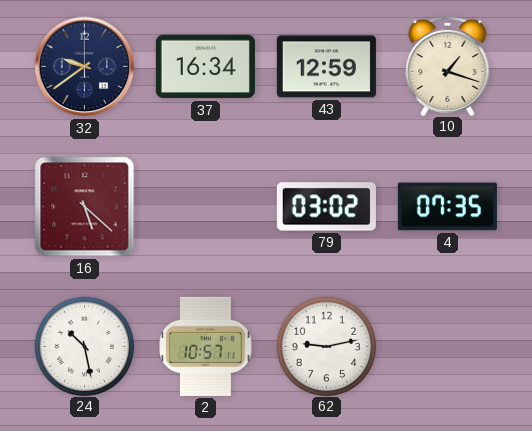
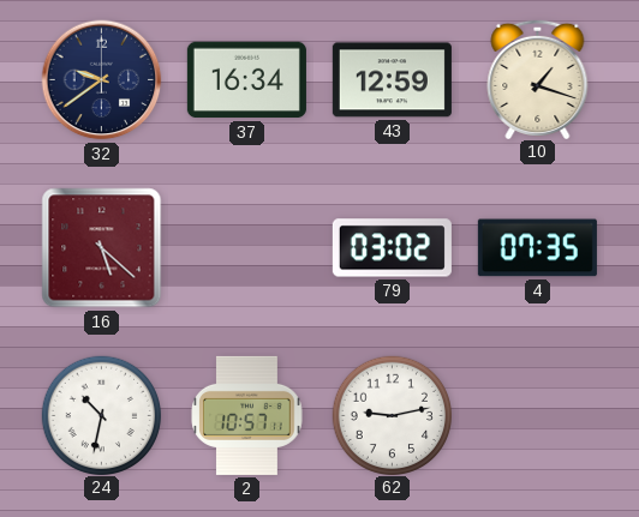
24: 10:28 -> 10:32 (101, 415)
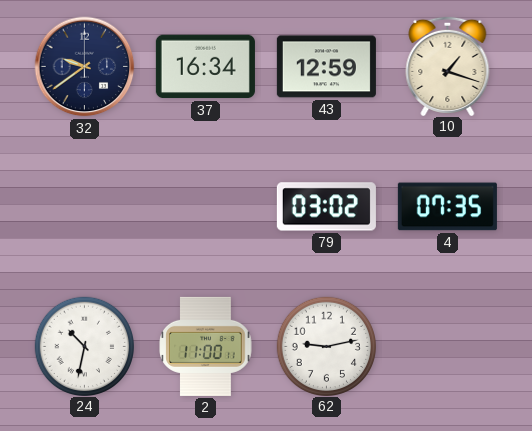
16: 5:22 -> none (102, 248)
2: 10:57 -> 11:00 (206, 346)
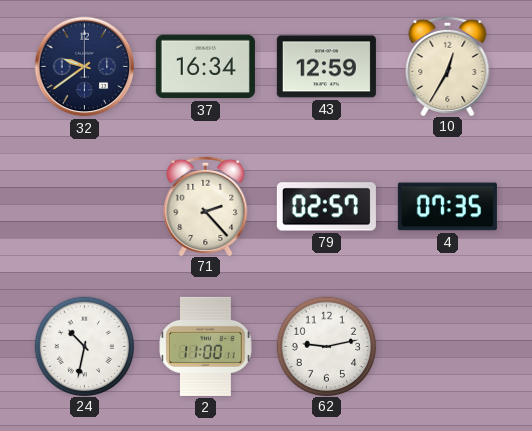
10: 1:18 -> 12:35 (448, 65)
71: none -> 2:23 (206, 205)
79: 03:02 -> 02:57 (326, 207)
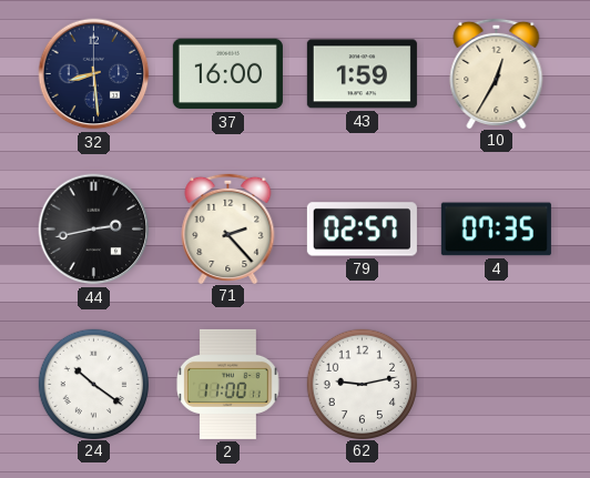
32: 9:39 -> 8:29 (94, 74)
37: 16:34 -> 16:00 (227, 74)
43: 12:59 -> 1:59 (362, 74)
44: none -> 2:43 (94, 230)
24: 10:32 -> 10:21 (93, 384)
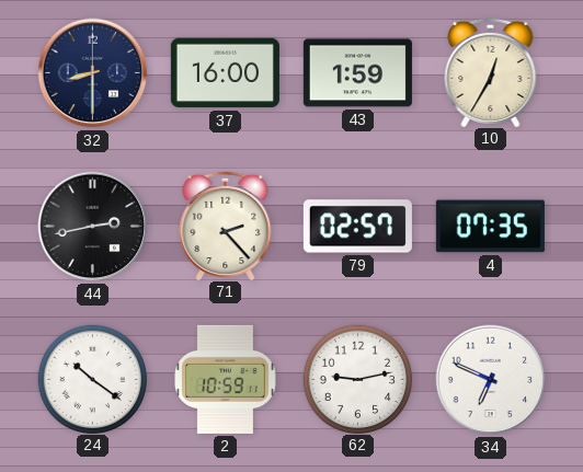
32: 8:29 -> 8:30 (93, 73)
2: 11:00 -> 10:59 (226, 379)
34: none -> 6:49 (491, 380)
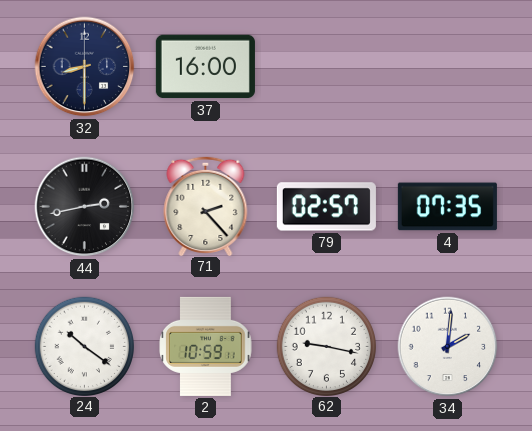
43: 1:59 -> none (357, 73)
10: 12:35 -> none (491, 71)
62: 9:13 -> 9:17 (326, 346)
34: 6:49 -> 2:01 (448, 347)
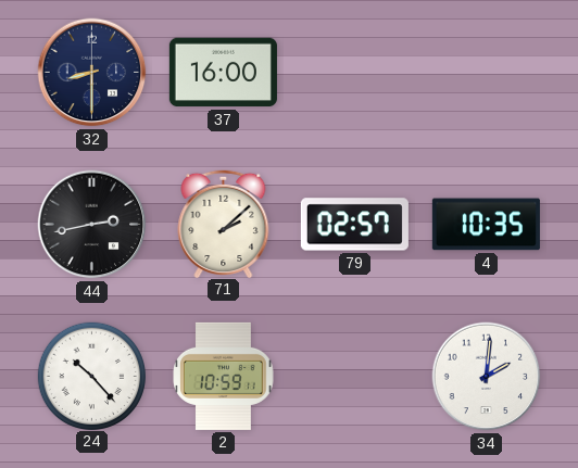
71: 2:23 -> 2:08 (224, 223)
4: 07:35 -> 10:35 (486, 225)
24: 10:21 -> 10:23 (91, 376)
62: 9:17 -> none (326, 346)
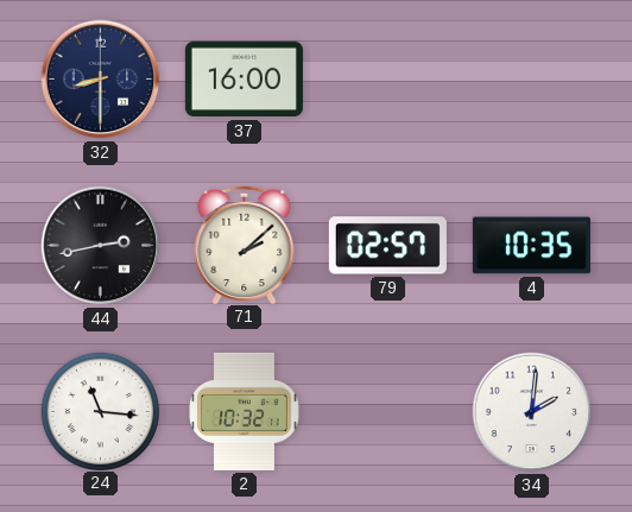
24: 10:23 -> 11:16 (100, 411)
2: 10:59 -> 10:32 (245, 411)
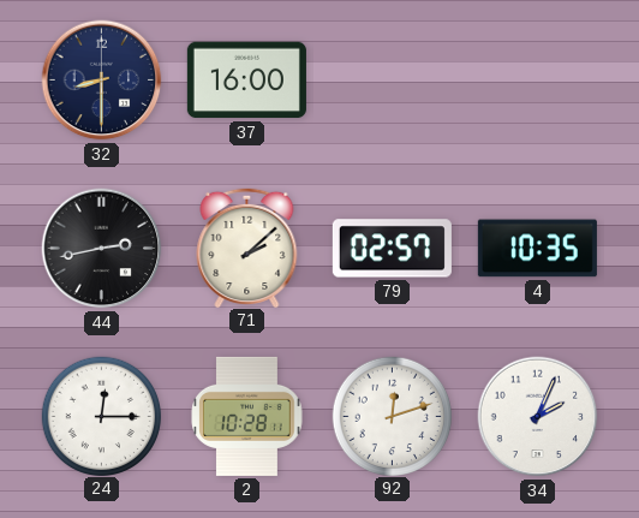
24: 11:16 -> 12:15 (101, 416)
2: 10:32 -> 10:28 (247, 416)
92: none -> 12:12 (392, 416)
34: 2:01 -> 2:04 (538, 417)
